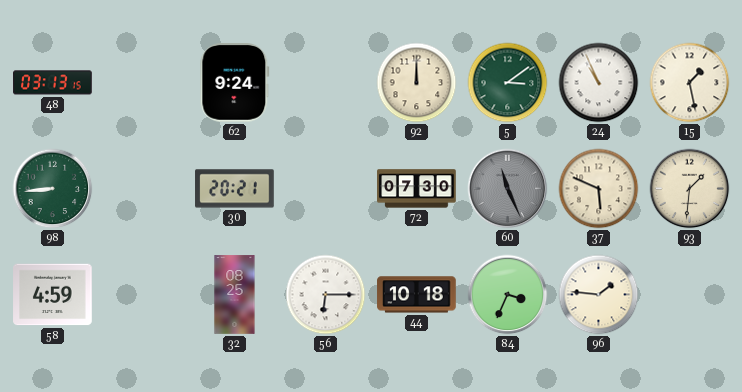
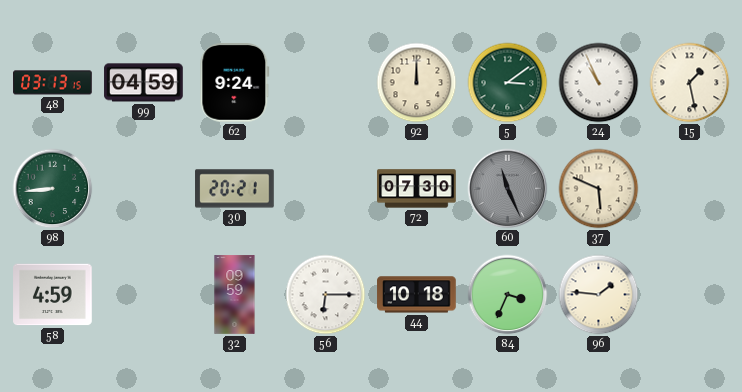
99: none -> 04:59 (144, 83)
93: 1:31 -> none (690, 189)
32: 08:25 -> 09:59 (235, 295)
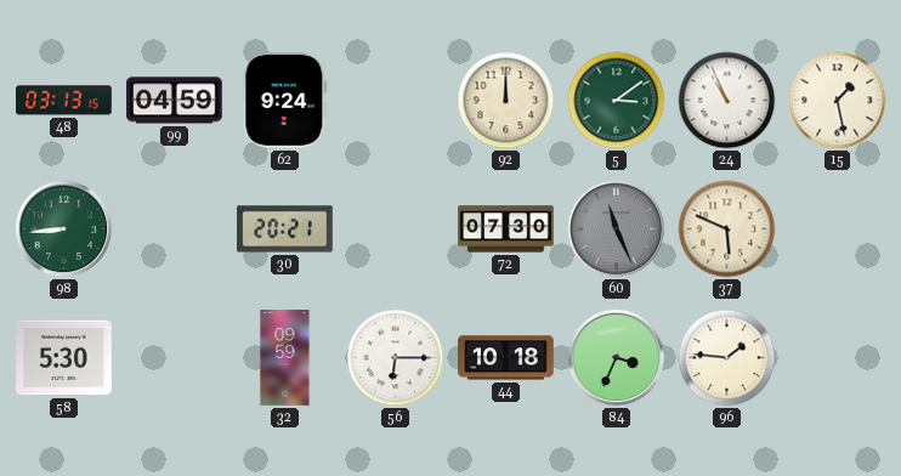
58: 4:59 -> 5:30 (64, 358)
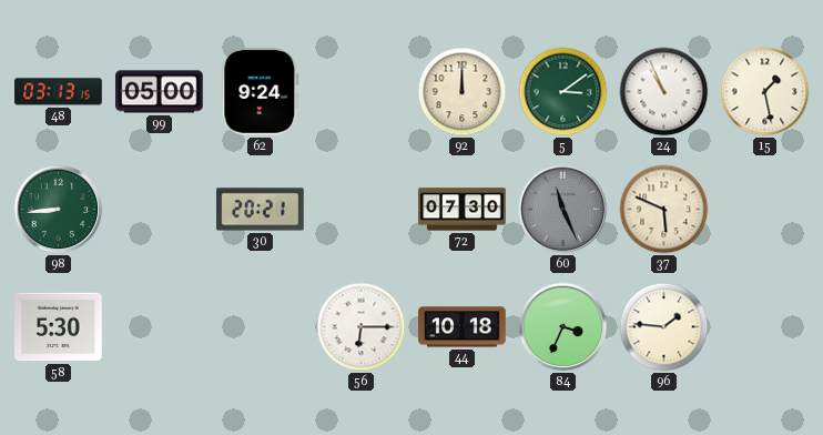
99: 04:59 -> 05:00 (160, 92)
32: 09:59 -> none (285, 358)
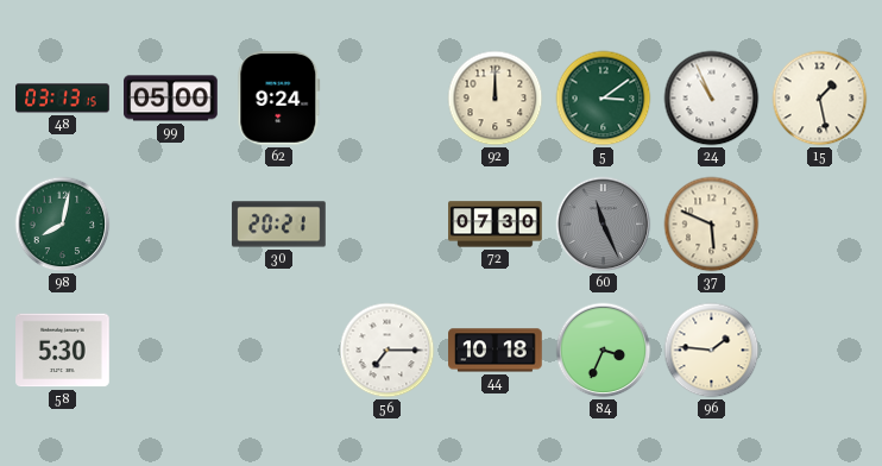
98: 8:44 -> 8:02 (63, 225)
56: 6:15 -> 7:15 (388, 351)
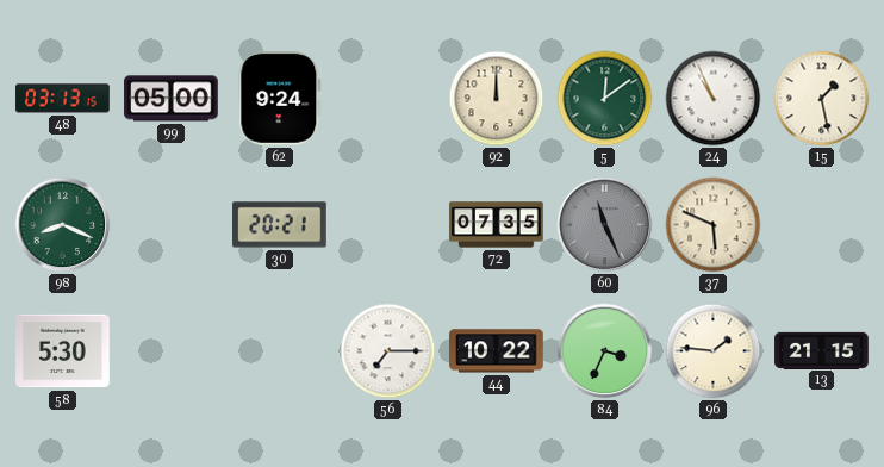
5: 3:09 -> 12:09 (605, 99)
98: 8:02 -> 8:19 (63, 225)
72: 07:30 -> 07:35 (497, 225)
44: 10:18 -> 10:22 (497, 351)
13: none -> 21:15 (822, 350)
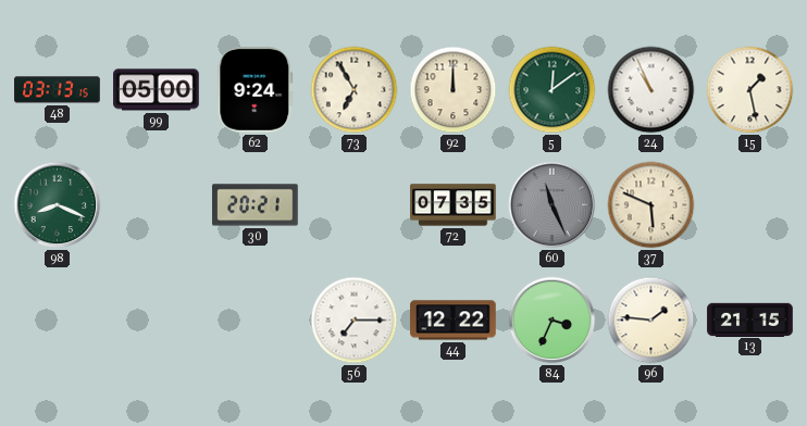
73: none -> 6:55 (355, 90)
58: 5:30 -> none (63, 351)
44: 10:22 -> 12:22 (454, 321)
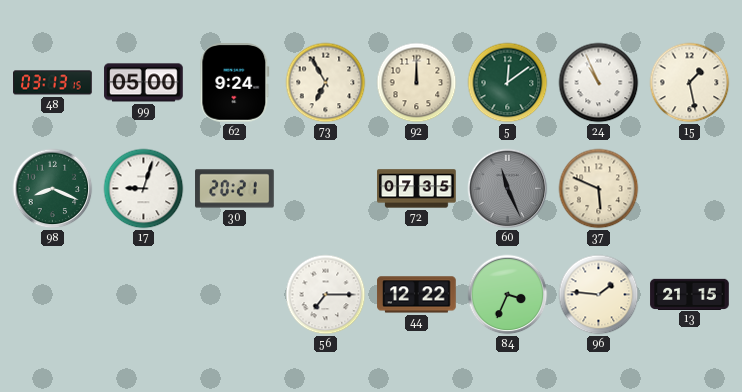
17: none -> 9:03 (144, 189)
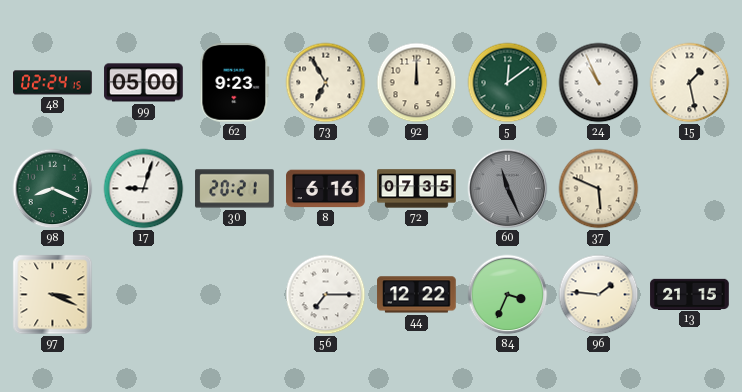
48: 03:13 -> 02:24 (53, 83)
62: 9:24 -> 9:23 (235, 83)
8: none -> 6:16 (326, 189)
97: none -> 3:19 (53, 295)
